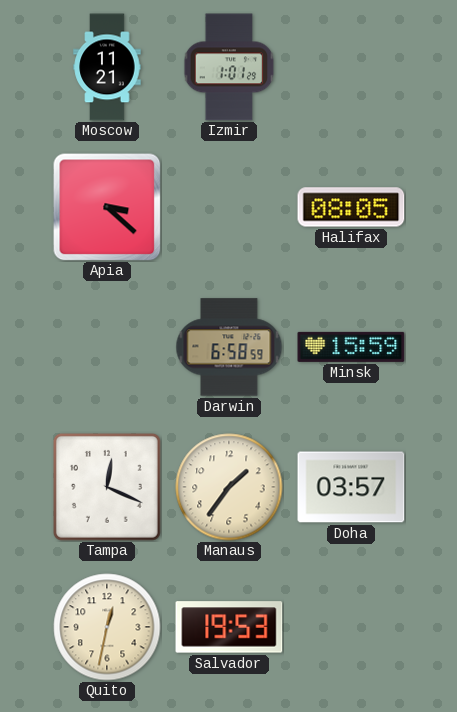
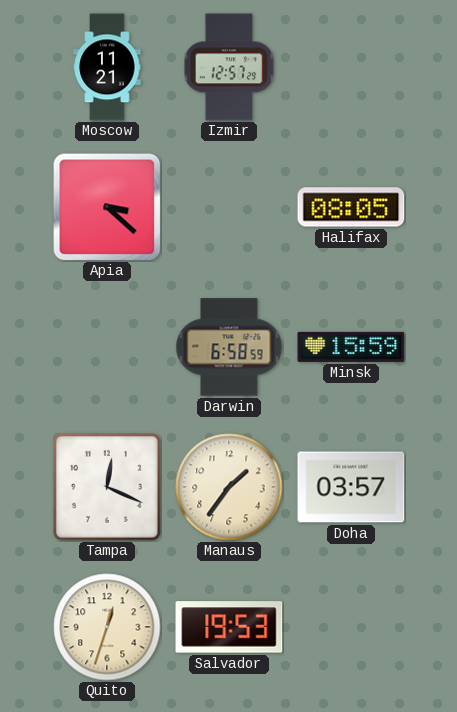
Izmir: 1:01 -> 12:57 (229, 67)
Quito: 12:32 -> 12:33 (107, 627)
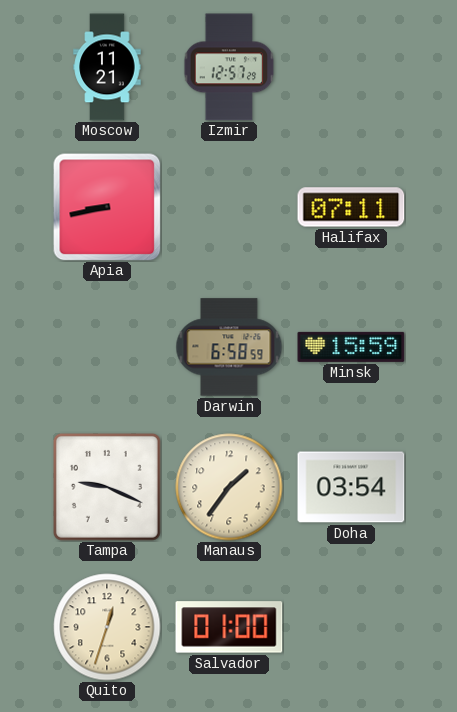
Apia: 3:22 -> 8:43 (107, 207)
Halifax: 08:05 -> 07:11 (351, 207)
Tampa: 12:19 -> 9:19 (107, 487)
Doha: 03:57 -> 03:54 (351, 487)
Salvador: 19:53 -> 01:00 (229, 627)
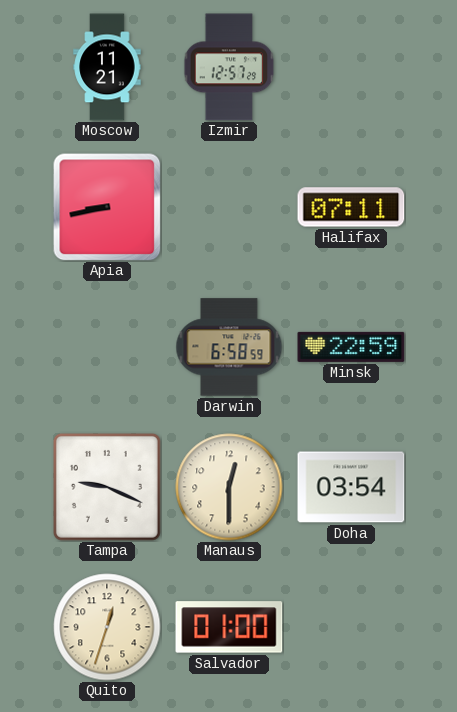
Minsk: 15:59 -> 22:59 (351, 347)
Manaus: 1:36 -> 12:30 (229, 487)
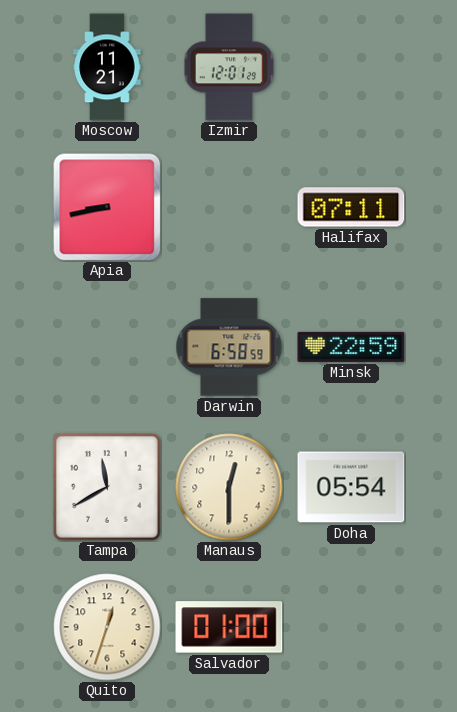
Izmir: 12:57 -> 12:01 (229, 67)
Tampa: 9:19 -> 11:40 (107, 487)
Doha: 03:54 -> 05:54 (351, 487)
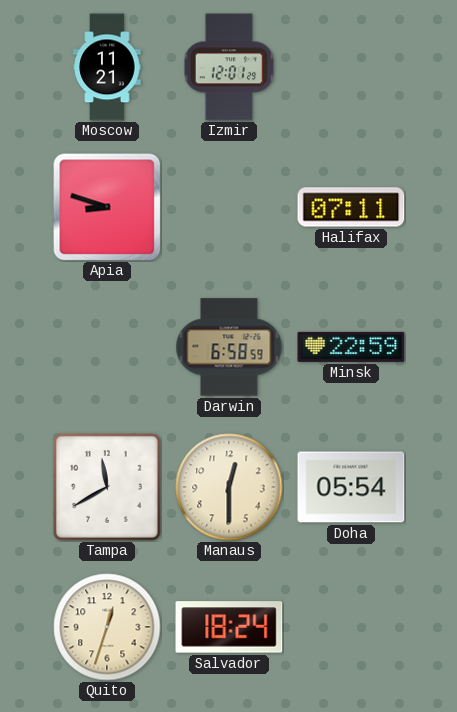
Apia: 8:43 -> 8:48 (107, 207)
Salvador: 01:00 -> 18:24 (229, 627)
